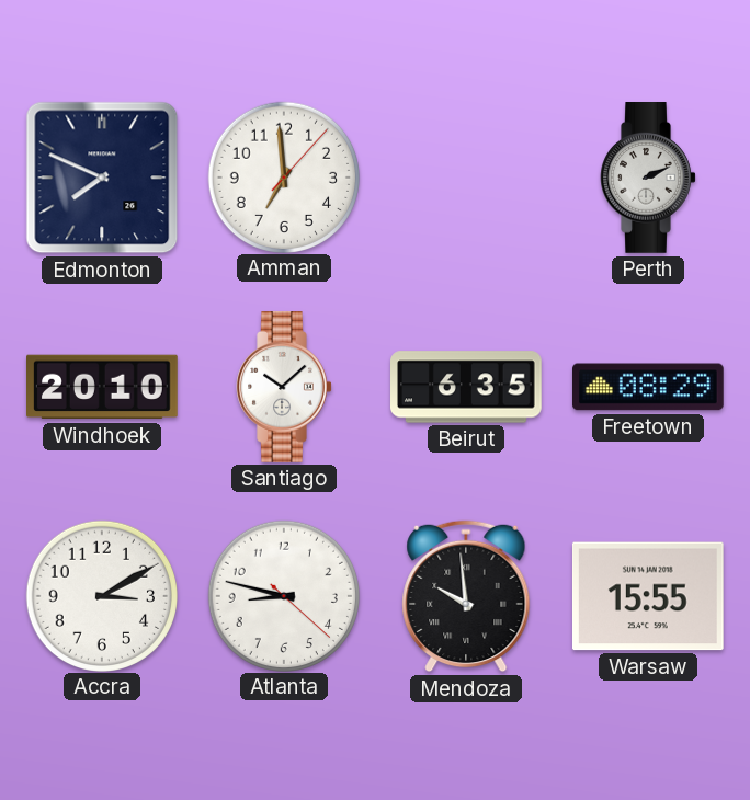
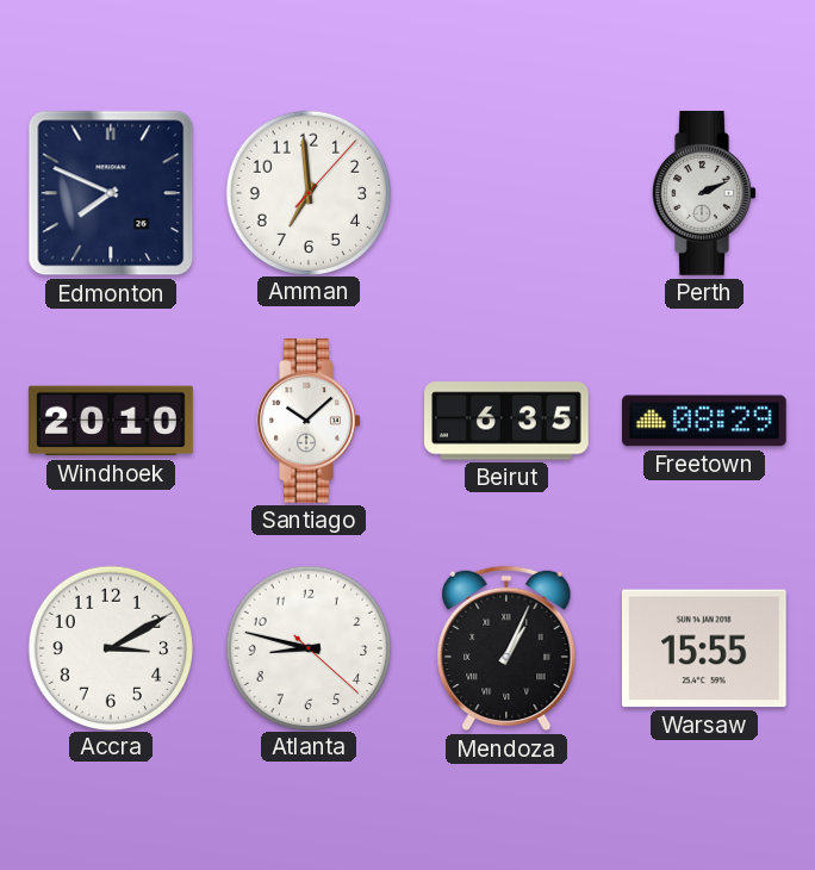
Mendoza: 9:59 -> 1:04 (506, 648)
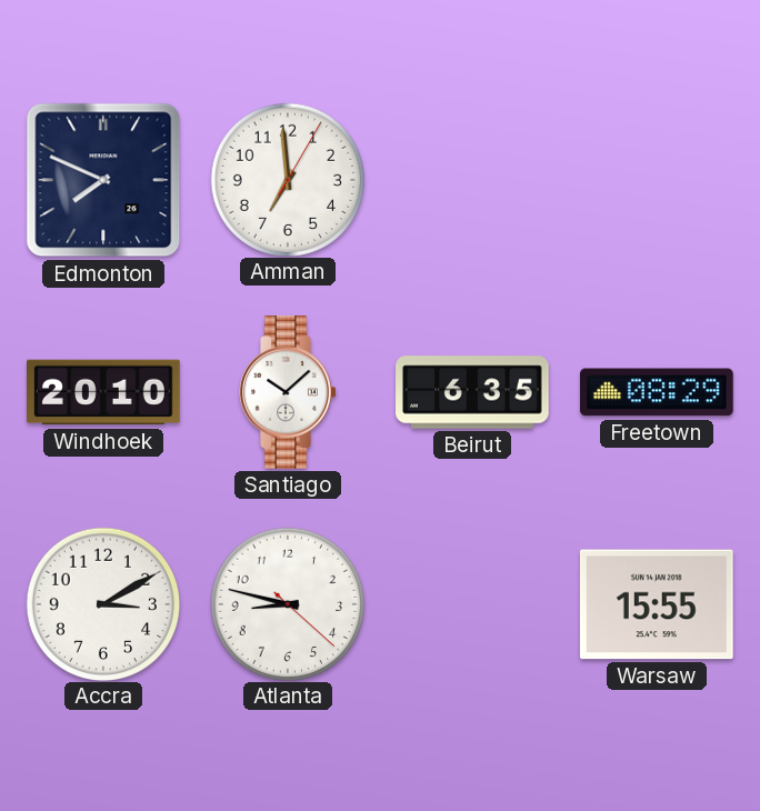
Amman: 6:59:07 -> 6:59:05 (287, 179)
Perth: 2:11 -> none (704, 194)
Mendoza: 1:04 -> none (506, 648)
